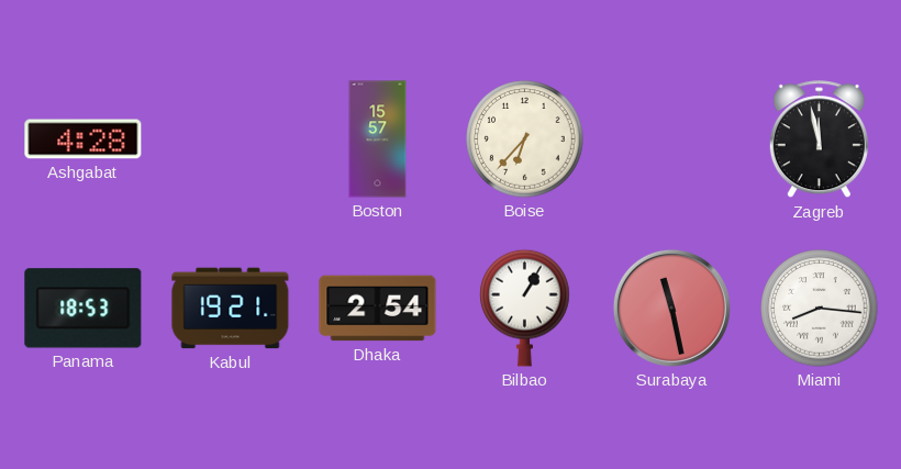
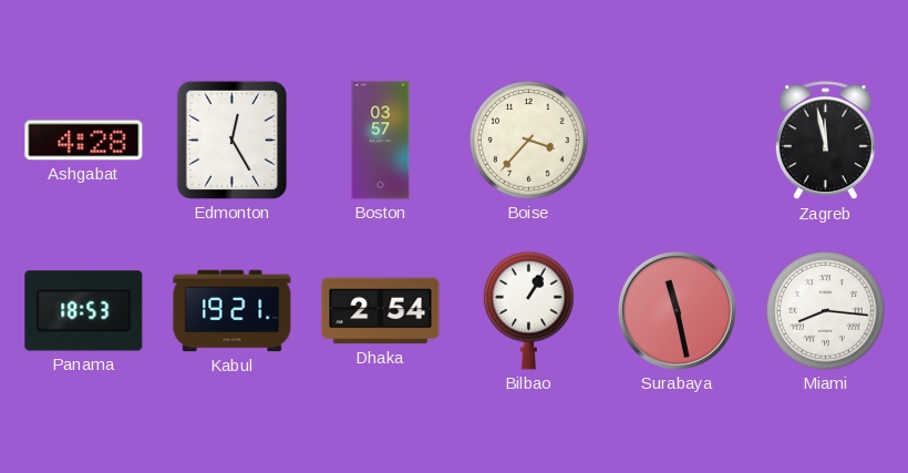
Edmonton: none -> 12:25 (231, 140)
Boston: 15:57 -> 03:57 (381, 141)
Boise: 6:37 -> 3:37 (529, 141)
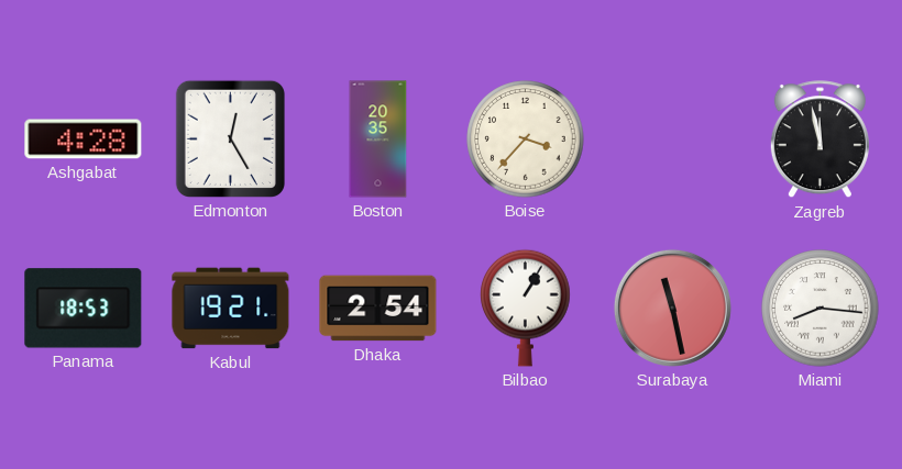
Boston: 03:57 -> 20:35 (378, 139)
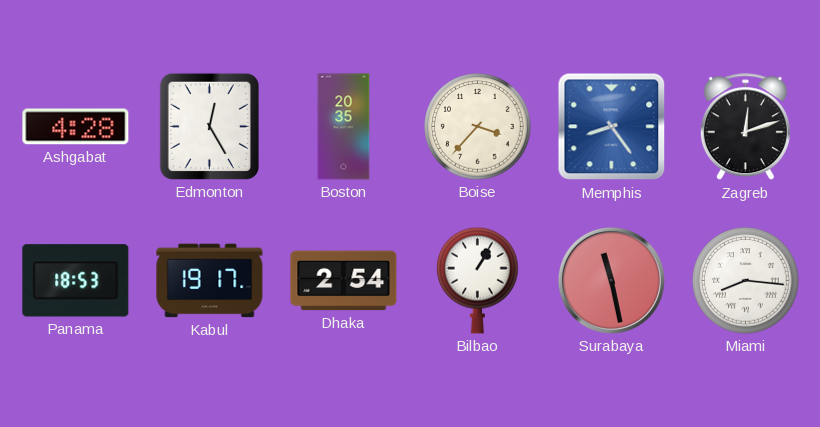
Memphis: none -> 8:24 (612, 127)
Zagreb: 11:58 -> 12:12 (745, 127)
Kabul: 19:21 -> 19:17 (210, 281)
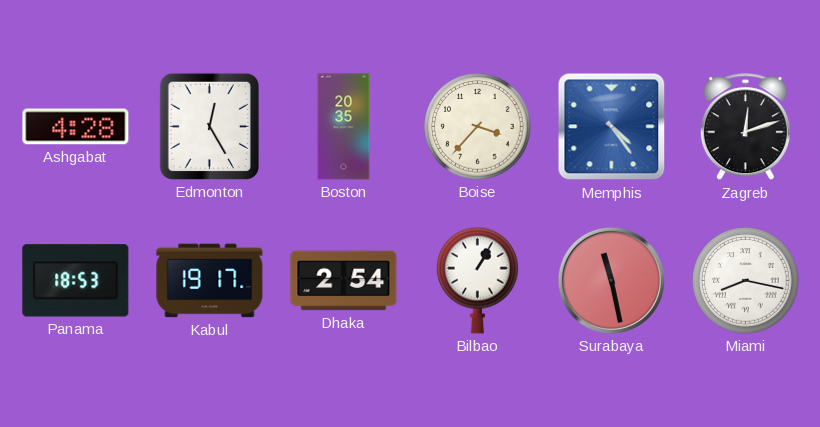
Memphis: 8:24 -> 4:24 (612, 127)
Miami: 8:16 -> 8:17 (746, 281)
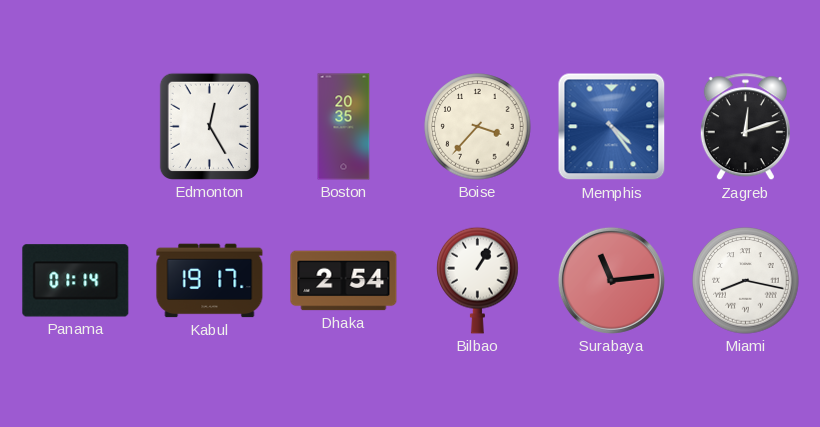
Ashgabat: 4:28 -> none (76, 127)
Panama: 18:53 -> 01:14 (76, 281)
Surabaya: 11:28 -> 11:14 (611, 280)
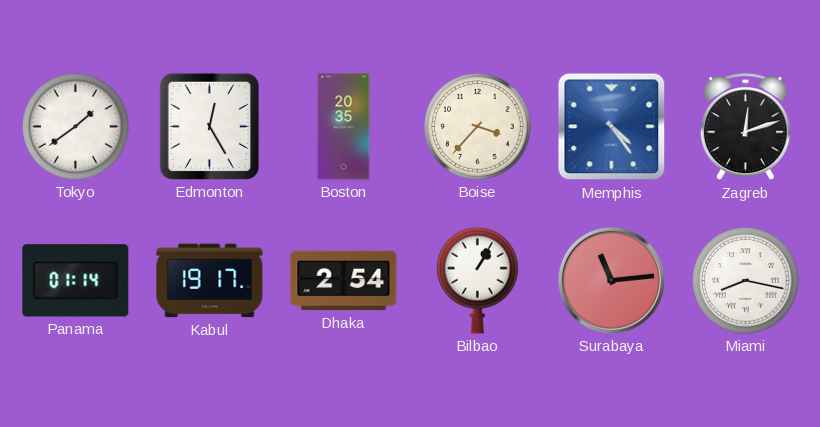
Tokyo: none -> 1:39 (76, 127)
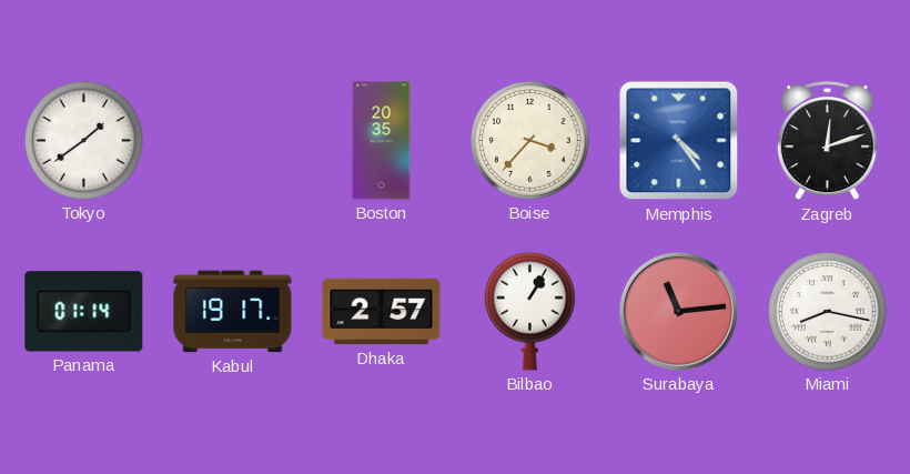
Edmonton: 12:25 -> none (209, 126)
Dhaka: 2:54 -> 2:57 (382, 312)
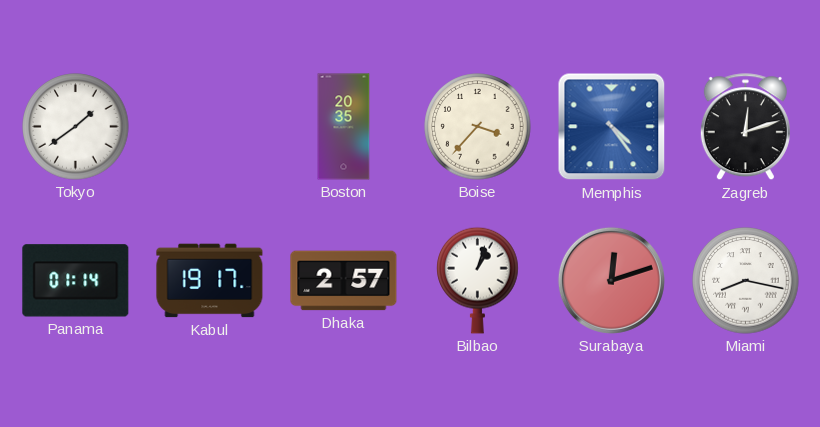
Bilbao: 1:05 -> 1:03 (478, 280)
Surabaya: 11:14 -> 12:12 (611, 280)
